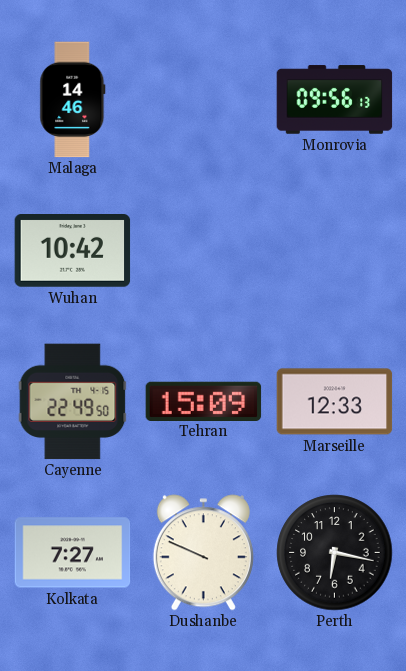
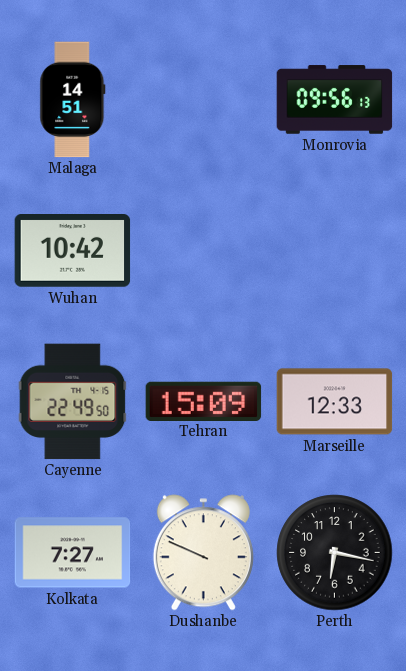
Malaga: 14:46 -> 14:51 (73, 100)
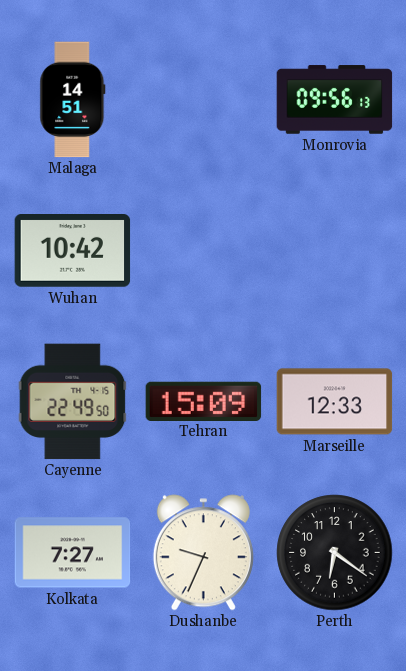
Dushanbe: 9:49 -> 9:34 (203, 553)
Perth: 6:17 -> 6:21 (335, 553)
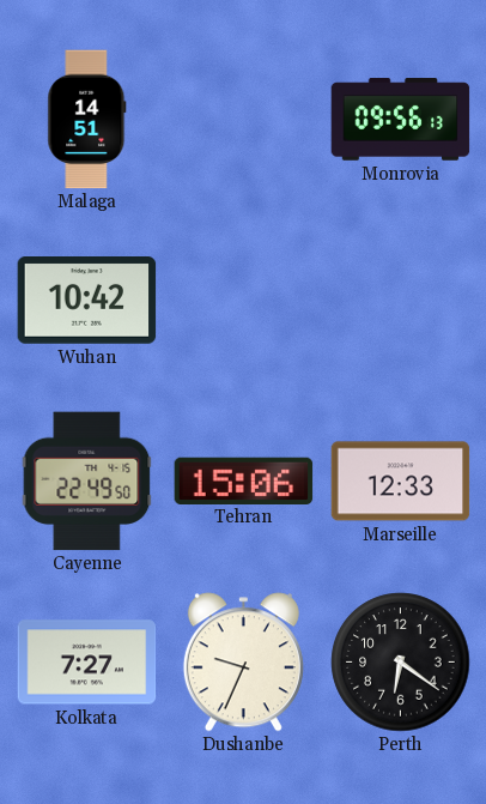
Tehran: 15:09 -> 15:06 (244, 480)
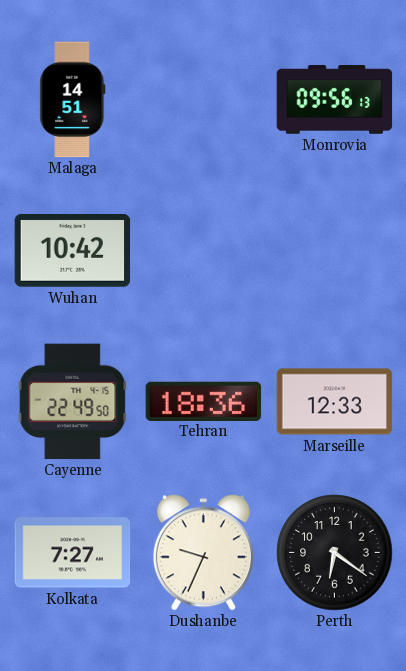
Tehran: 15:06 -> 18:36 (204, 401)
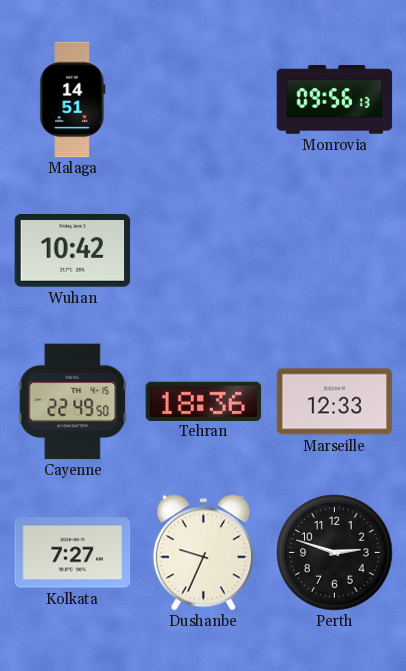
Perth: 6:21 -> 2:48 (335, 553)
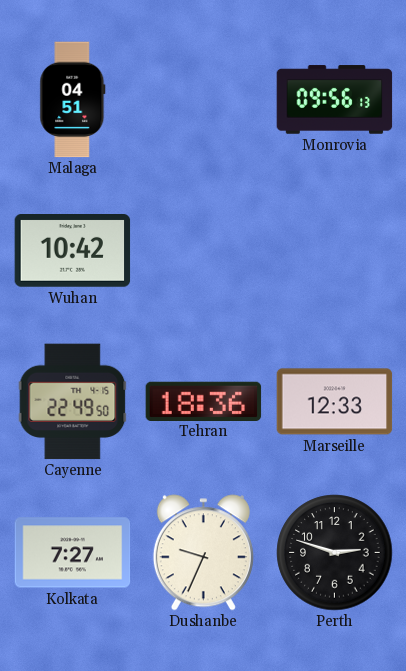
Malaga: 14:51 -> 04:51 (73, 100)
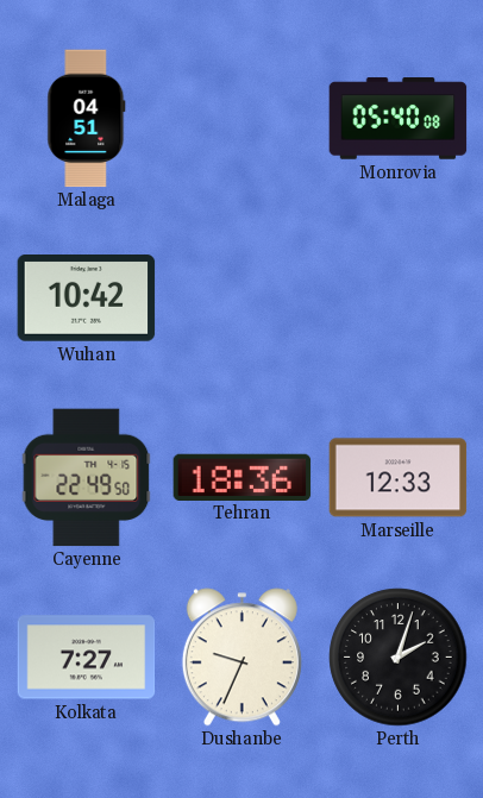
Monrovia: 09:56 -> 05:40 (399, 119)
Perth: 2:48 -> 2:03 (399, 658)
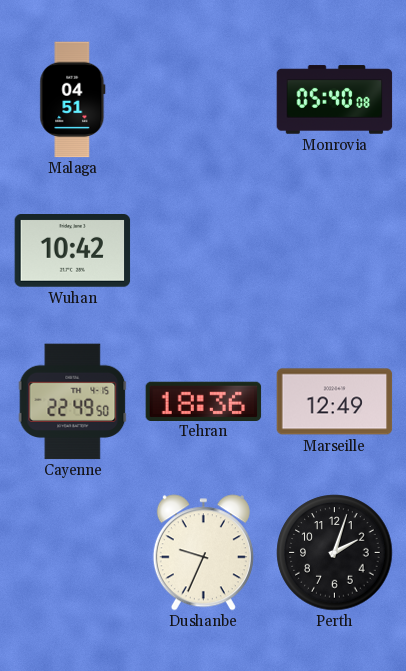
Marseille: 12:33 -> 12:49 (335, 402)
Kolkata: 7:27 -> none (87, 658)
